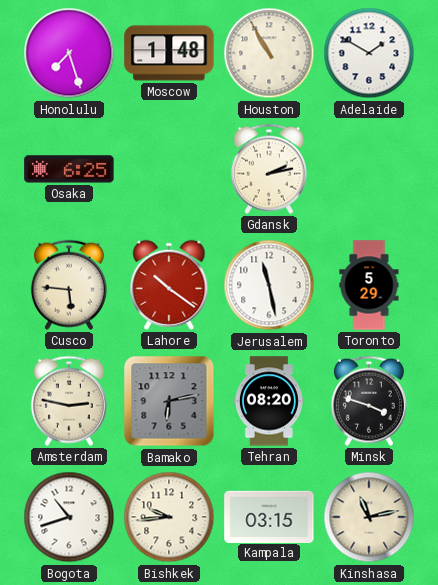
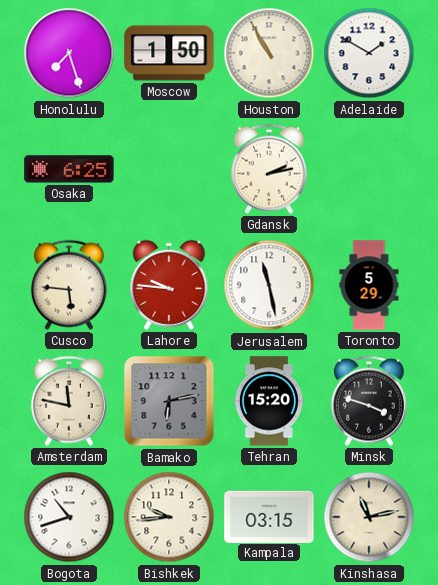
Moscow: 1:48 -> 1:50 (169, 53)
Lahore: 10:21 -> 9:46 (169, 285)
Amsterdam: 2:47 -> 11:47 (69, 401)
Tehran: 08:20 -> 15:20 (269, 401)
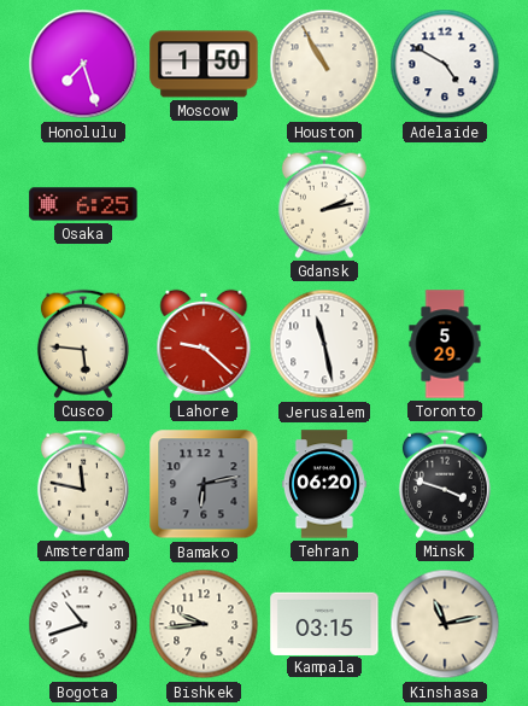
Adelaide: 1:50 -> 4:50 (445, 64)
Lahore: 9:46 -> 9:22 (204, 344)
Tehran: 15:20 -> 06:20 (324, 484)
